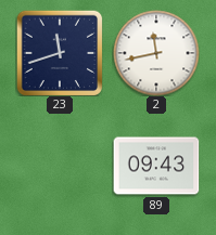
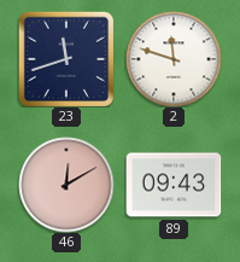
2: 11:43 -> 11:48 (174, 59)
46: none -> 12:10 (66, 185)
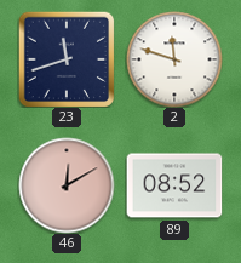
89: 09:43 -> 08:52 (174, 185)
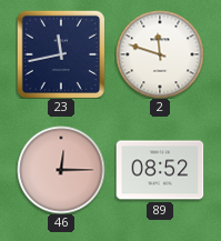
23: 11:42 -> 11:43 (61, 54)
46: 12:10 -> 12:15 (61, 170)
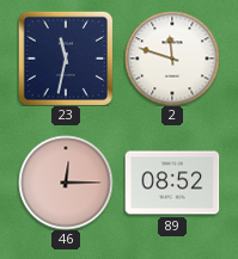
23: 11:43 -> 11:32 (66, 58)
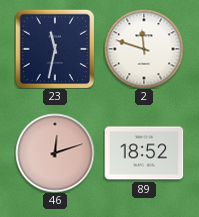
46: 12:15 -> 12:12 (55, 153)
89: 08:52 -> 18:52 (144, 153)
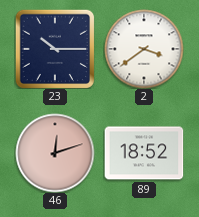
23: 11:32 -> 10:15 (55, 49)
2: 11:48 -> 3:39 (144, 49)
